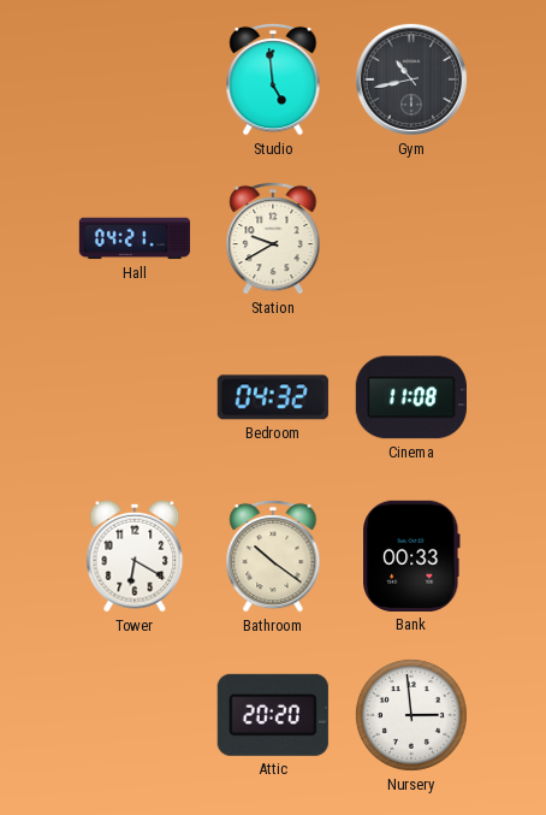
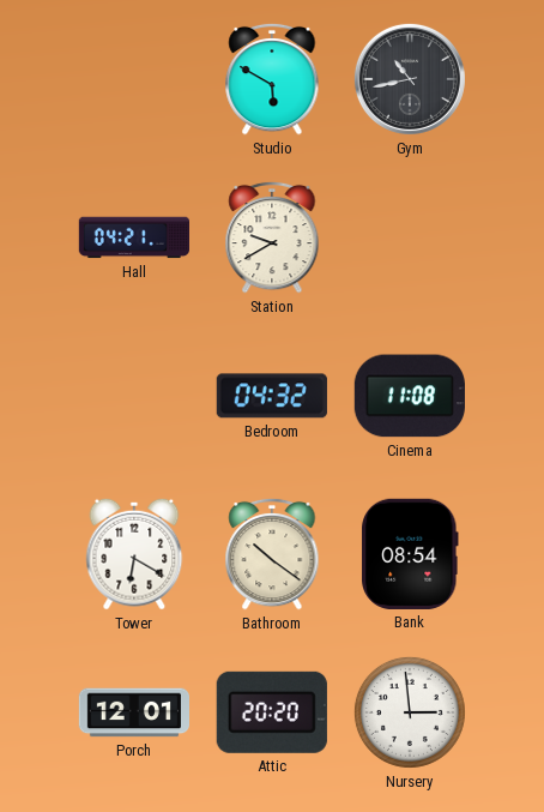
Studio: 4:59 -> 5:50 (272, 79)
Bank: 00:33 -> 08:54 (410, 554)
Porch: none -> 12:01 (133, 712)
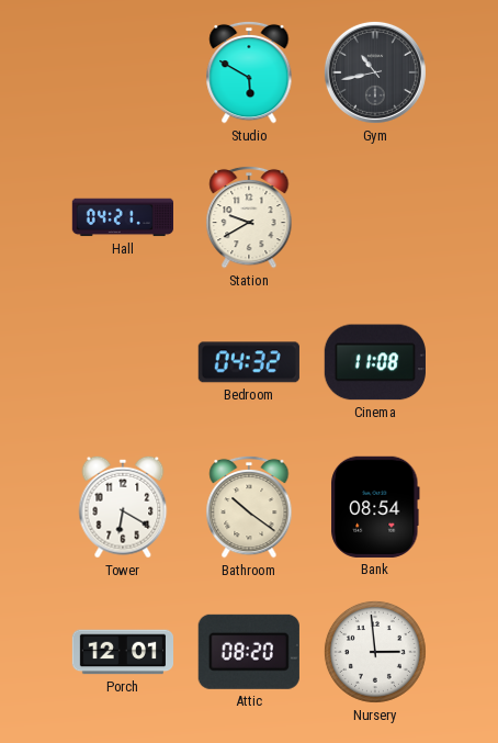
Attic: 20:20 -> 08:20 (249, 652)
